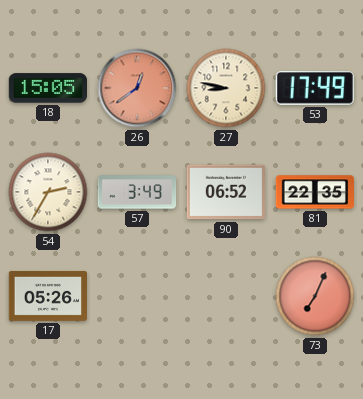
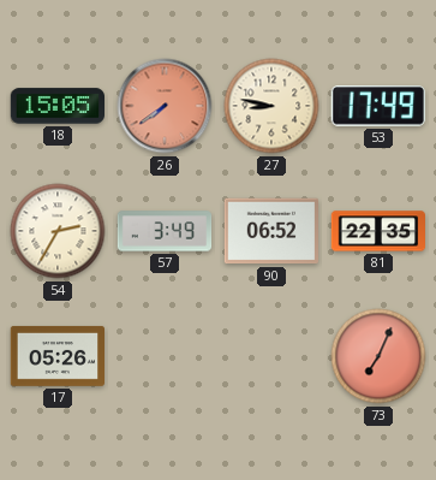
26: 12:39 -> 7:39 (165, 106)
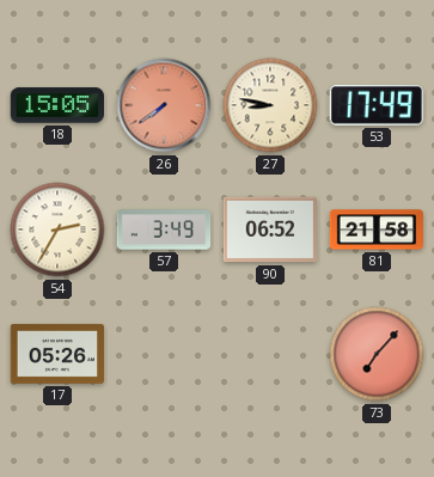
81: 22:35 -> 21:58 (375, 230)
73: 7:04 -> 7:07 (377, 354)
